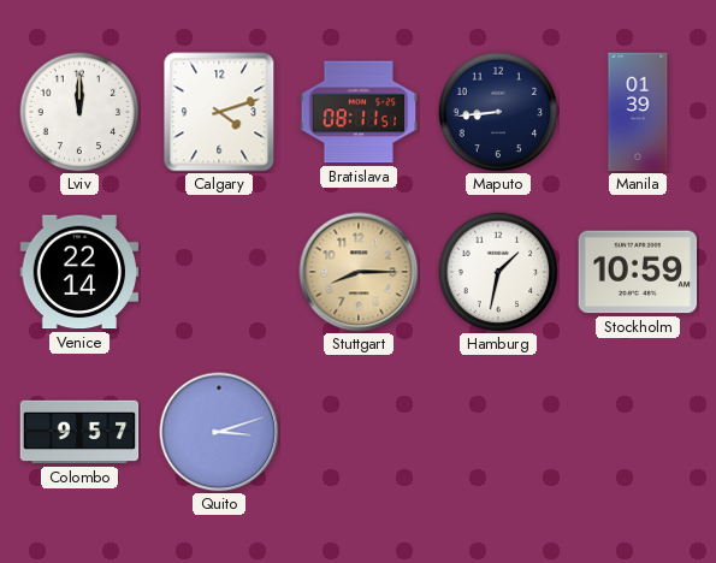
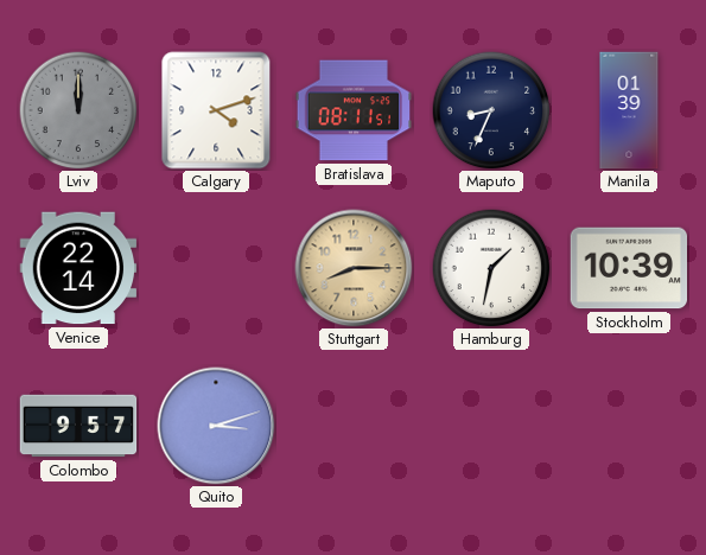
Lviv dial: white -> grey (78, 110)
Maputo: 8:44 -> 8:34 (491, 110)
Stockholm: 10:59 -> 10:39 (629, 268)
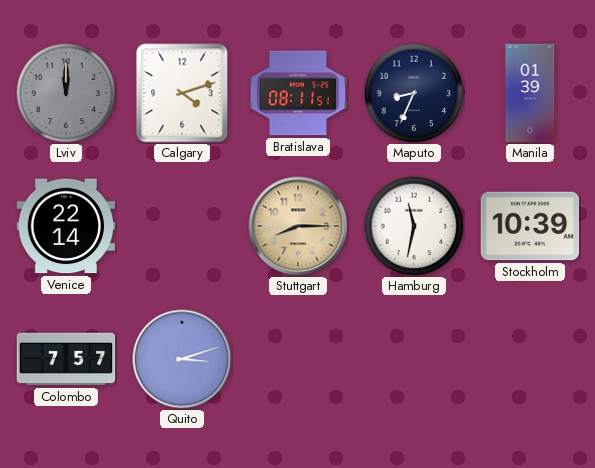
Hamburg: 1:32 -> 11:32 (414, 226)
Colombo: 9:57 -> 7:57 (66, 359)
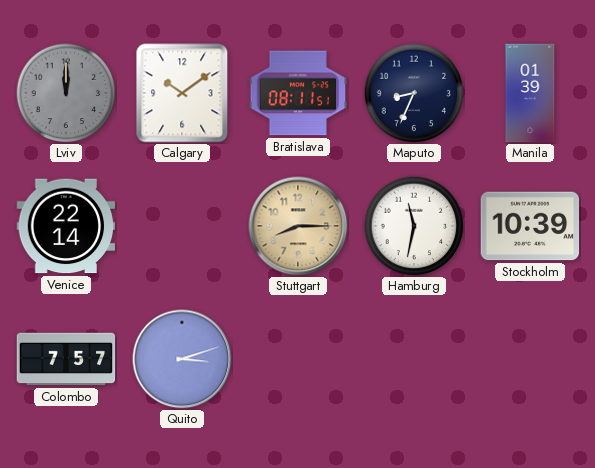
Calgary: 4:12 -> 10:09 (182, 93)
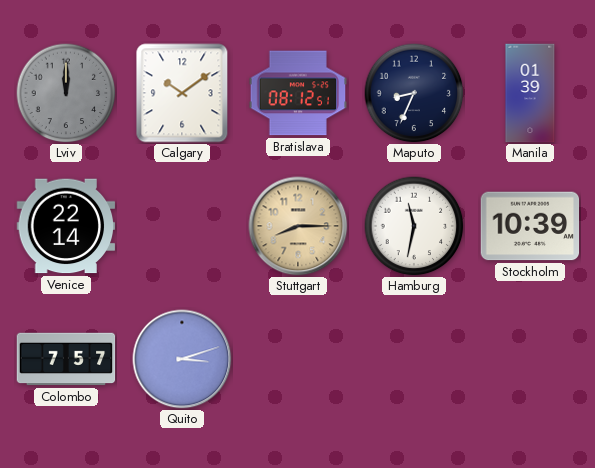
Bratislava: 08:11 -> 08:12 (298, 93)
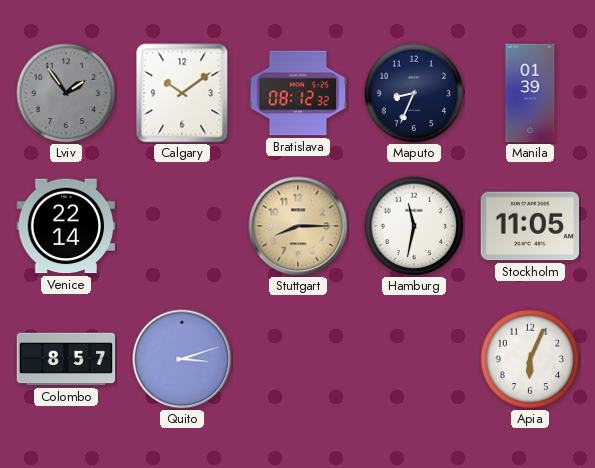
Lviv: 12:00 -> 1:54 (66, 93)
Bratislava: 08:12:51 -> 08:12:32 (298, 93)
Stockholm: 10:39 -> 11:05 (530, 226)
Colombo: 7:57 -> 8:57 (66, 359)
Apia: none -> 6:04 (530, 359)
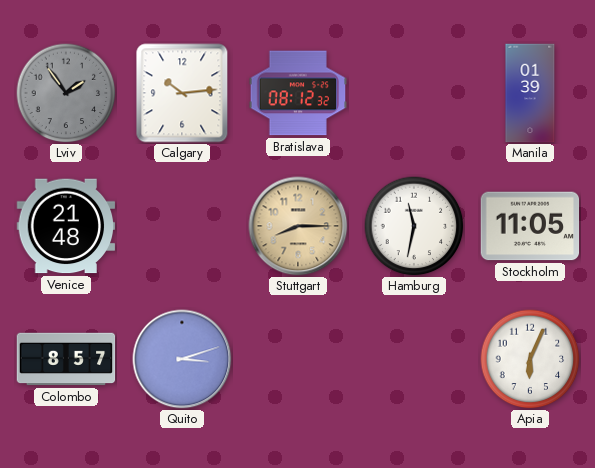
Calgary: 10:09 -> 10:14 (182, 93)
Maputo: 8:34 -> none (414, 93)
Venice: 22:14 -> 21:48 (66, 226)
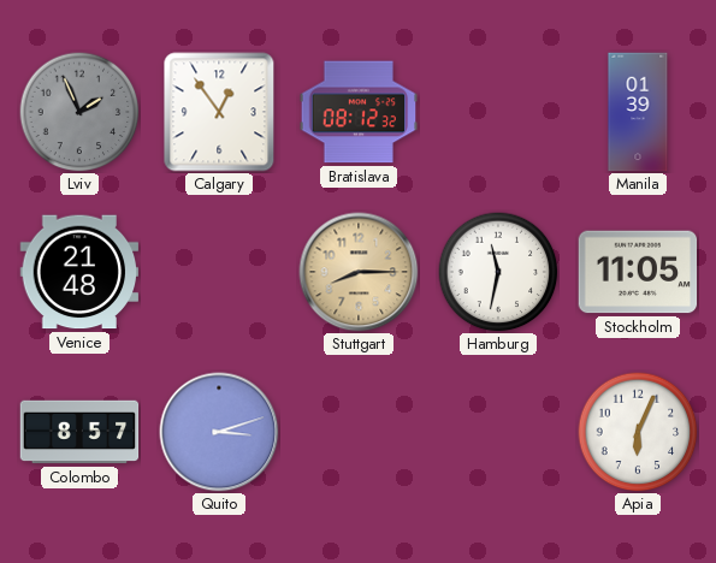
Lviv: 1:54 -> 1:56 (79, 112)
Calgary: 10:14 -> 12:54 (219, 112)
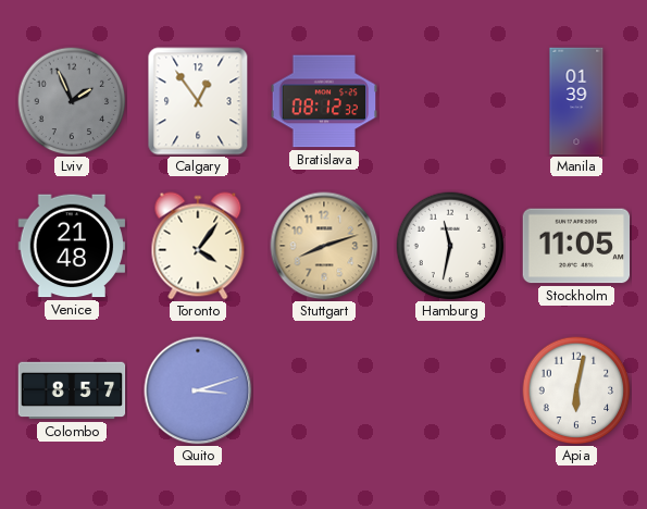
Toronto: none -> 4:06 (198, 246)
Stuttgart: 8:15 -> 8:12 (324, 246)
Apia: 6:04 -> 6:02 (576, 390)
